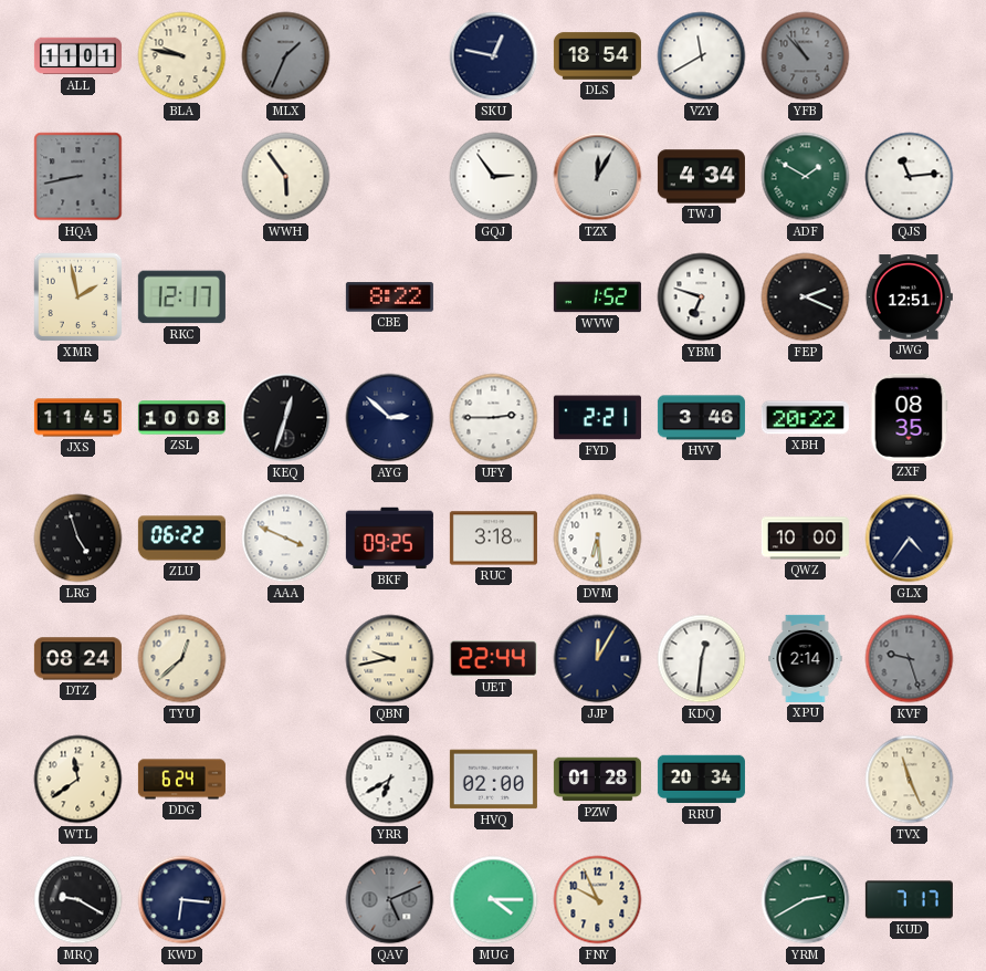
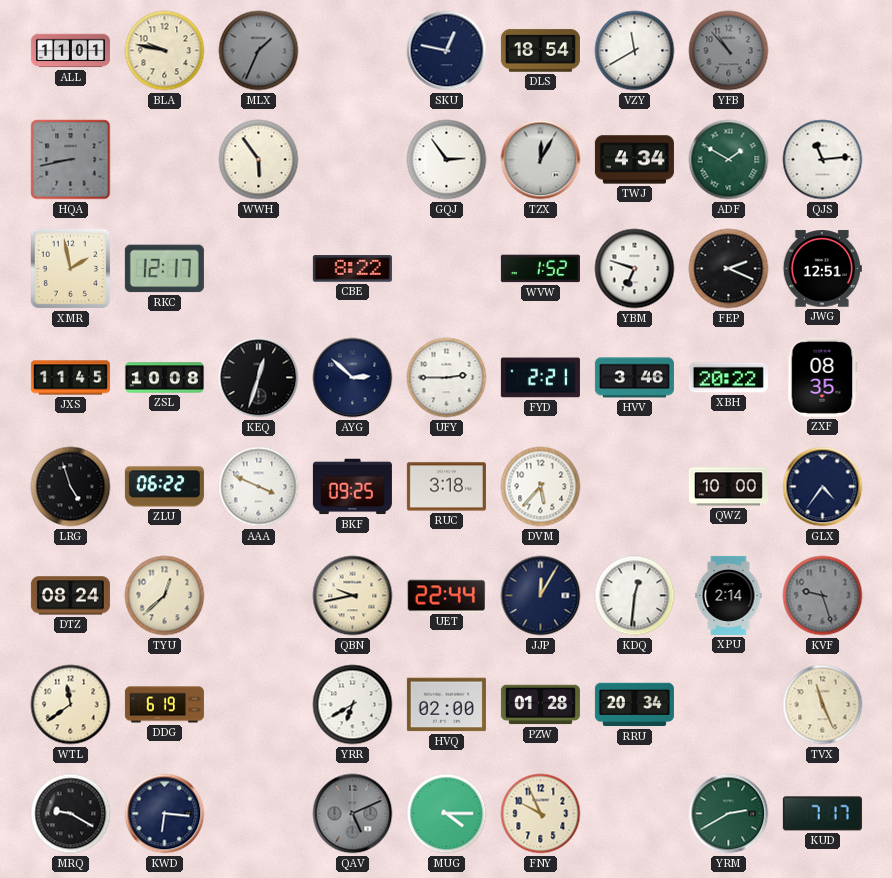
DVM: 6:29 -> 5:37 (541, 487)
DDG: 6:24 -> 6:19 (164, 705)
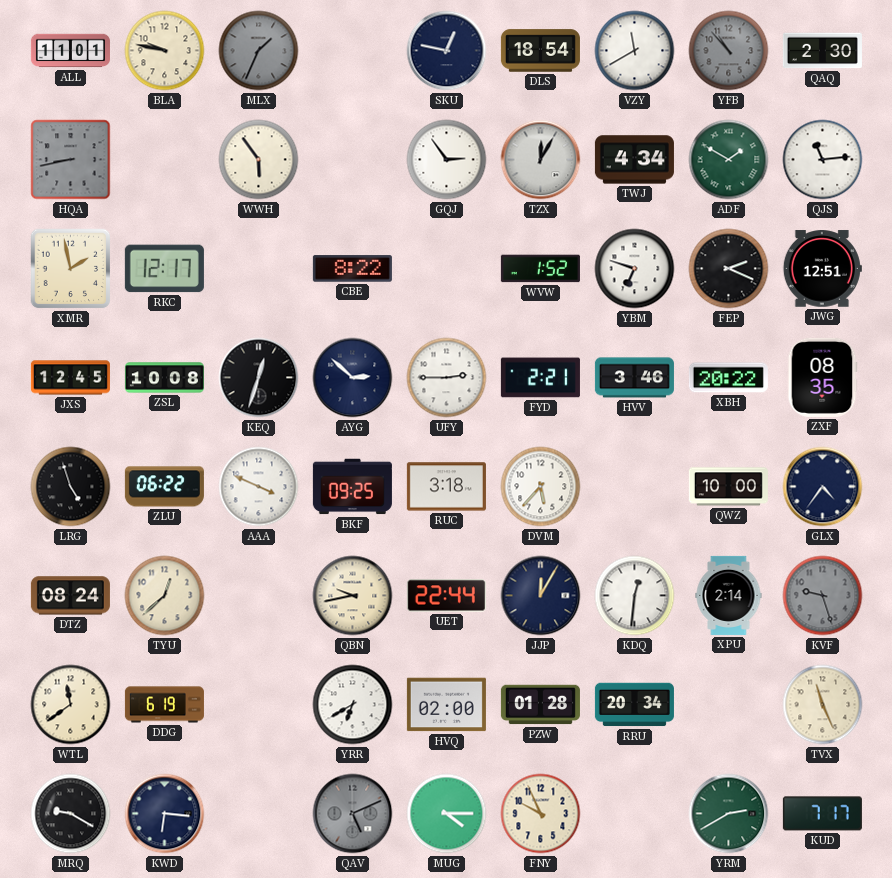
QAQ: none -> 2:30 (822, 51)
JXS: 11:45 -> 12:45 (70, 378)
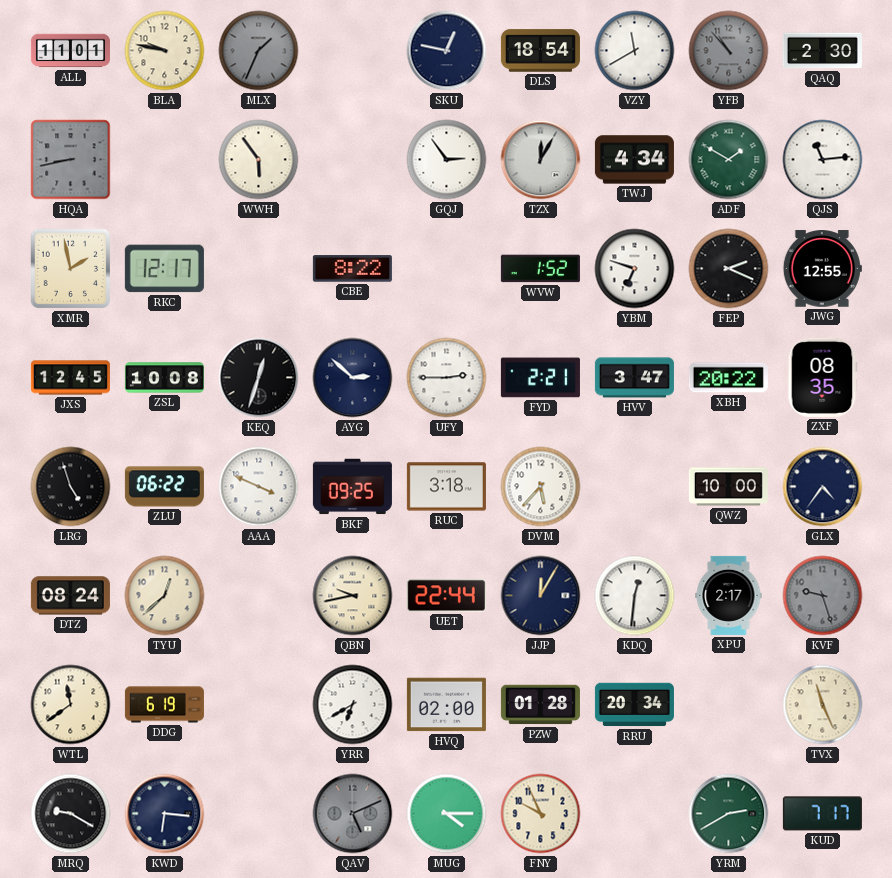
JWG: 12:51 -> 12:55 (822, 269)
HVV: 3:46 -> 3:47 (634, 378)
XPU: 2:14 -> 2:17 (729, 595)
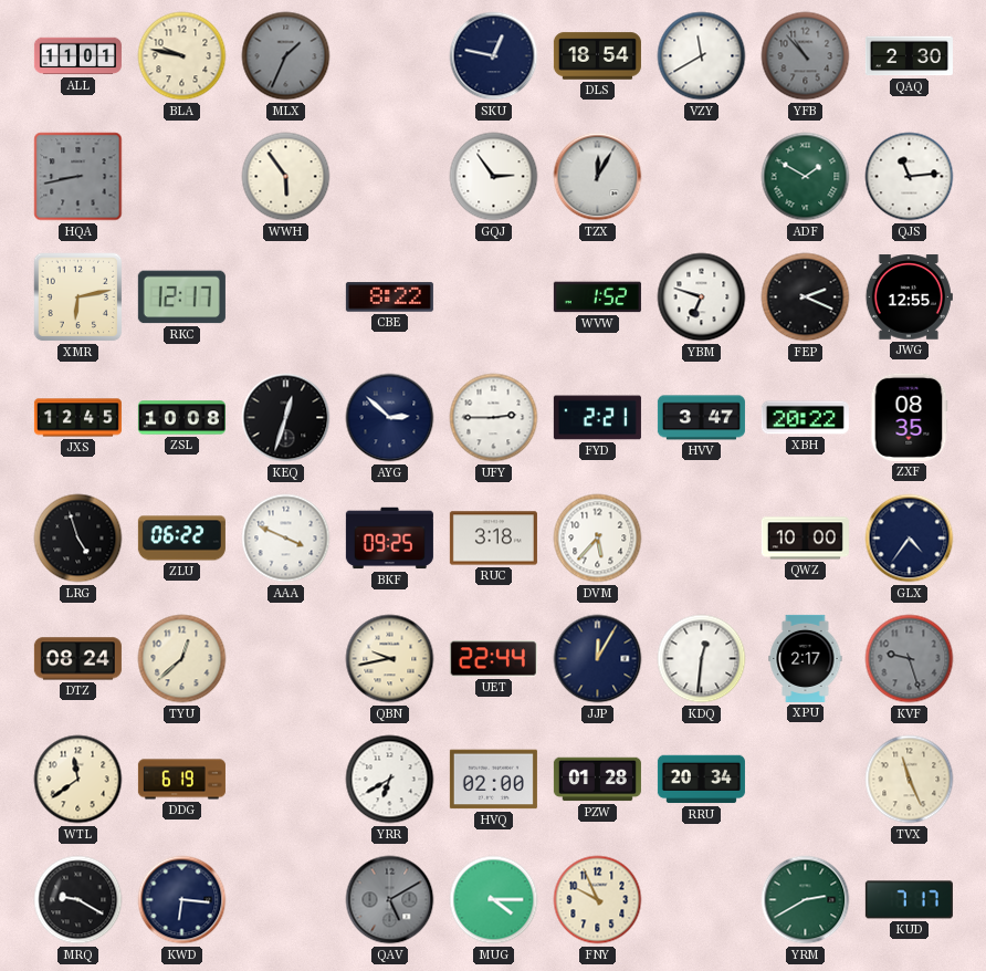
TWJ: 4:34 -> none (634, 160)
XMR: 1:58 -> 6:13 (78, 297)
QAV: 5:11 -> 5:10 (390, 900)
